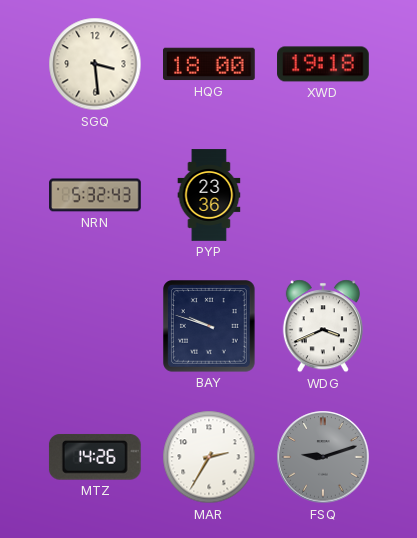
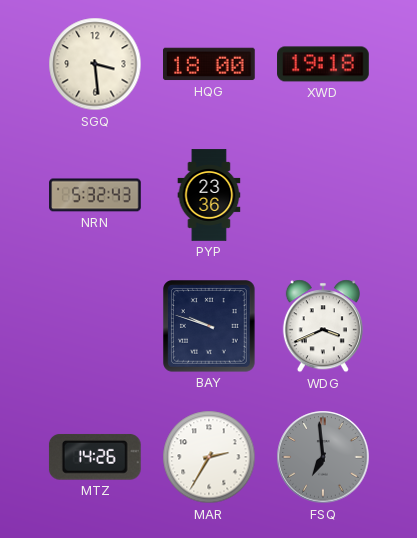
FSQ: 9:12 -> 6:59 (323, 457)
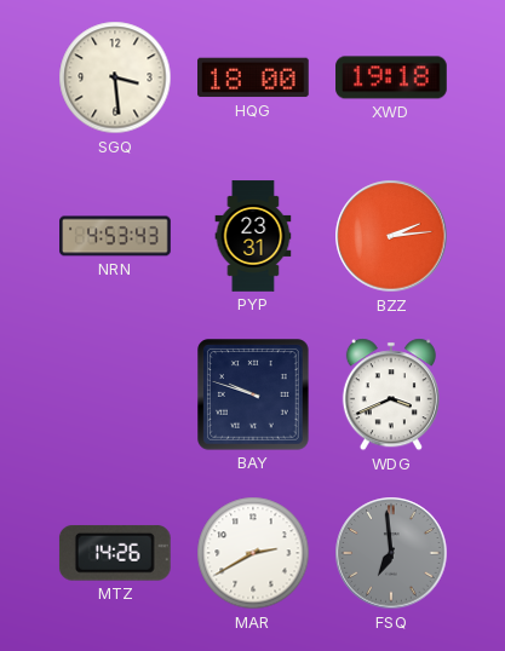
NRN: 5:32 -> 4:53 (115, 236)
PYP: 23:36 -> 23:31 (253, 236)
BZZ: none -> 2:14 (391, 236)
MAR: 2:35 -> 2:40 (253, 553)
